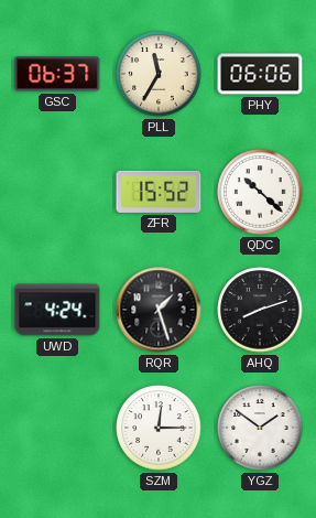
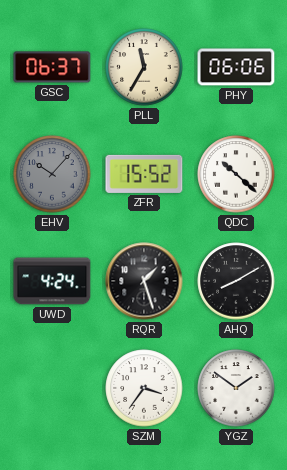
EHV: none -> 10:07 (52, 174)
AHQ: 8:12 -> 8:10 (236, 281)
SZM: 12:15 -> 3:36 (144, 388)
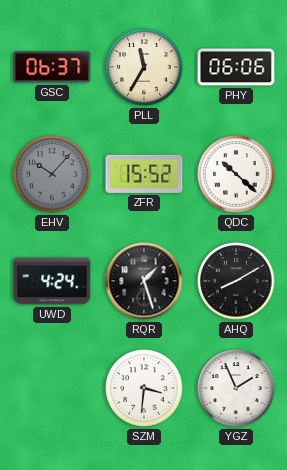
SZM: 3:36 -> 3:31 (144, 388)
YGZ: 1:51 -> 1:56 (236, 388)
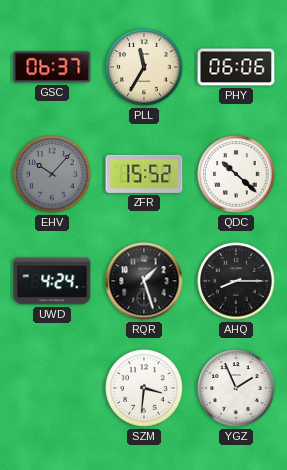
AHQ: 8:10 -> 8:15 (236, 281)
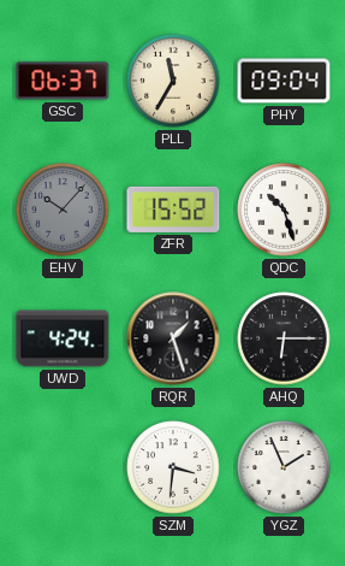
PHY: 06:06 -> 09:04 (284, 81)
QDC: 10:22 -> 10:27 (284, 210)
AHQ: 8:15 -> 6:15 (284, 338)
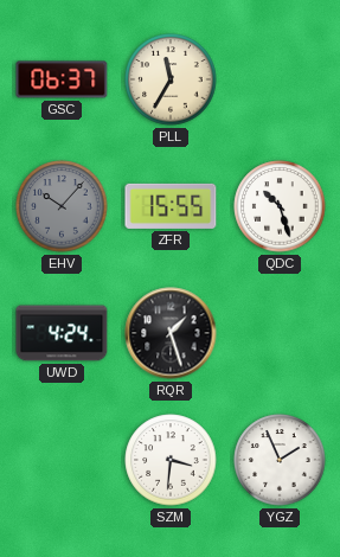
PHY: 09:04 -> none (284, 81)
ZFR: 15:52 -> 15:55 (171, 206)
AHQ: 6:15 -> none (284, 338)
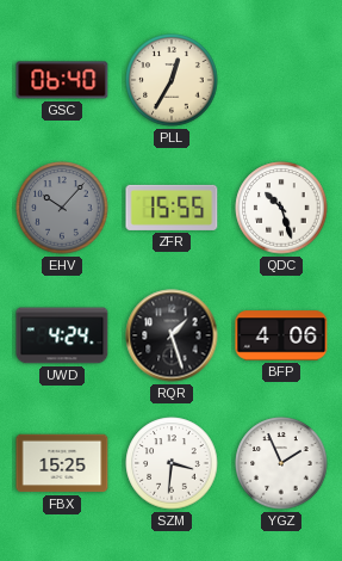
GSC: 06:37 -> 06:40 (62, 80)
PLL: 11:35 -> 12:35 (172, 80)
BFP: none -> 4:06 (281, 335)
FBX: none -> 15:25 (62, 463)
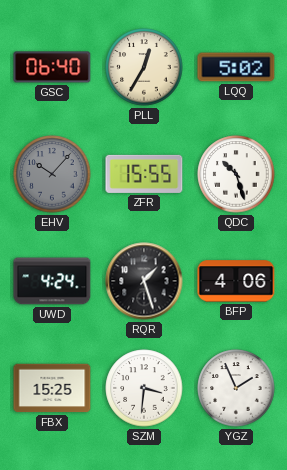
LQQ: none -> 5:02 (236, 67)
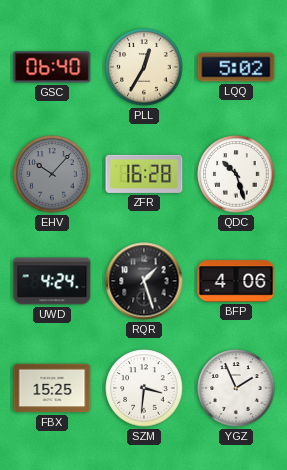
ZFR: 15:55 -> 16:28 (144, 174)
